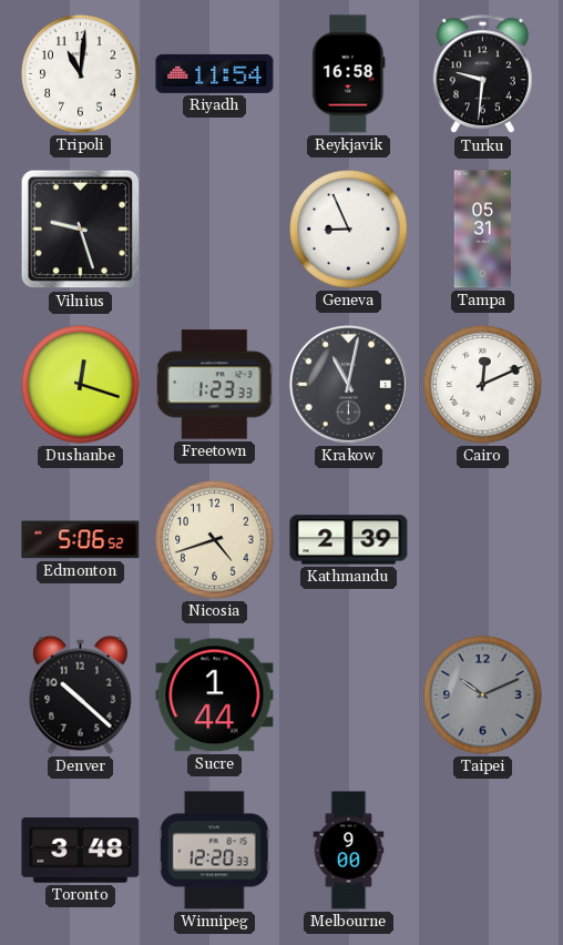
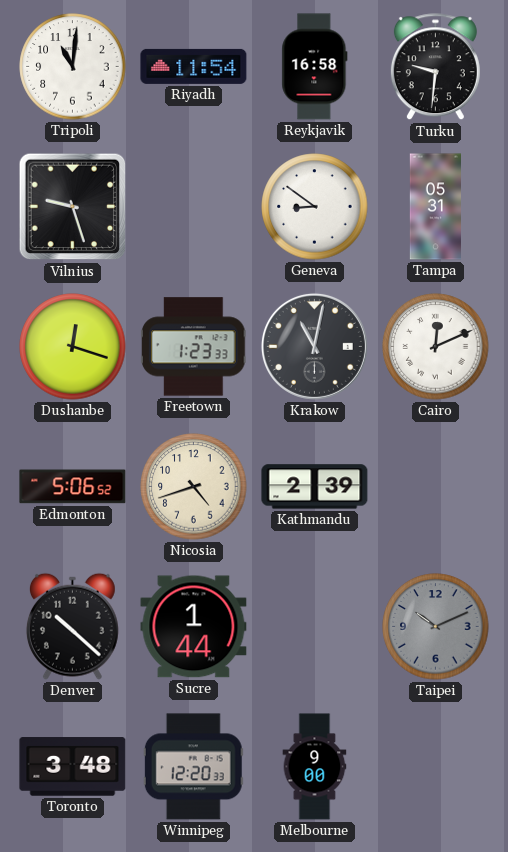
Geneva: 8:56 -> 8:51 (315, 207)
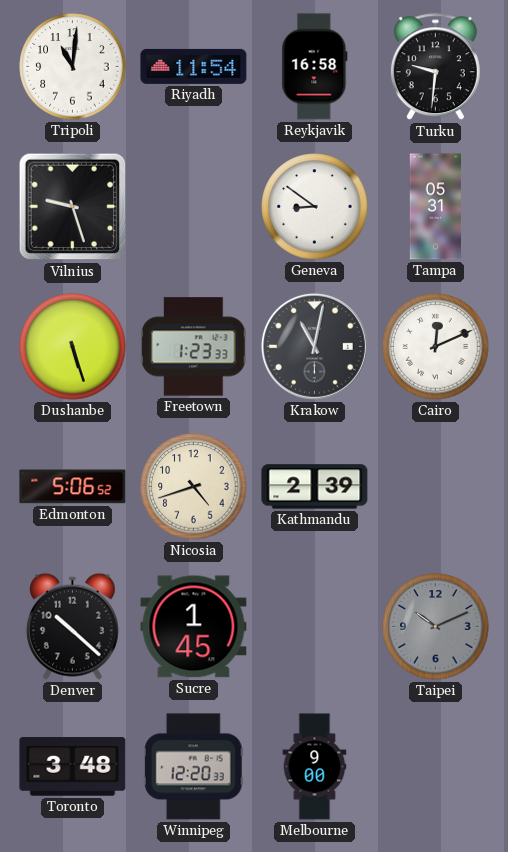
Dushanbe: 12:18 -> 5:27 (73, 347)
Sucre: 1:44 -> 1:45 (194, 627)
